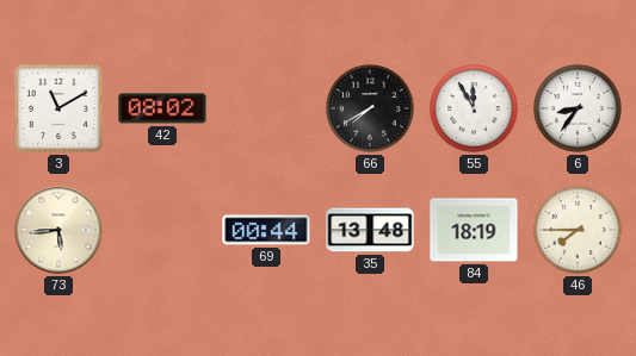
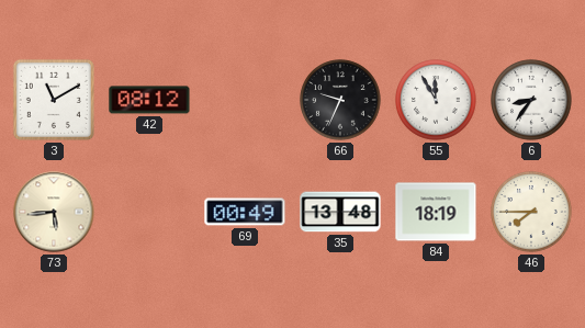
42: 08:02 -> 08:12 (149, 100)
66: 7:40 -> 9:34 (340, 100)
69: 00:44 -> 00:49 (245, 212)
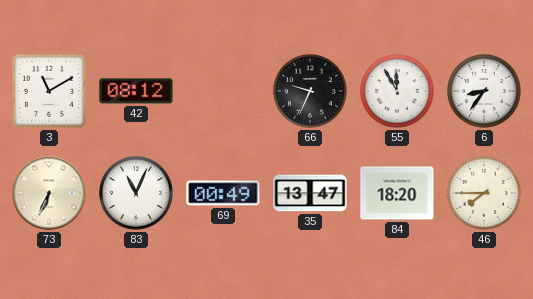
73: 5:44 -> 6:34 (49, 193)
83: none -> 11:04 (136, 193)
35: 13:48 -> 13:47 (310, 193)
84: 18:19 -> 18:20 (397, 193)
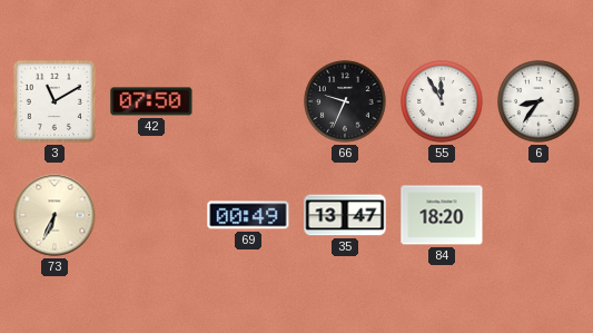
42: 08:12 -> 07:50 (151, 101)
83: 11:04 -> none (136, 193)
46: 7:45 -> none (484, 193)
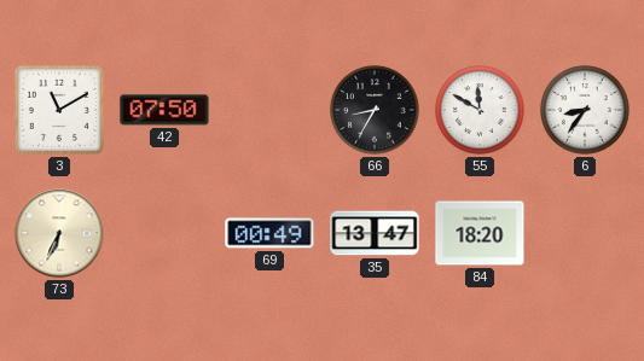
66: 9:34 -> 8:35 (375, 110)
55: 11:55 -> 11:50 (480, 110)
